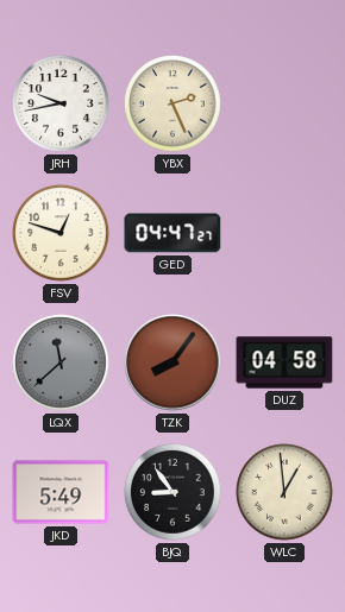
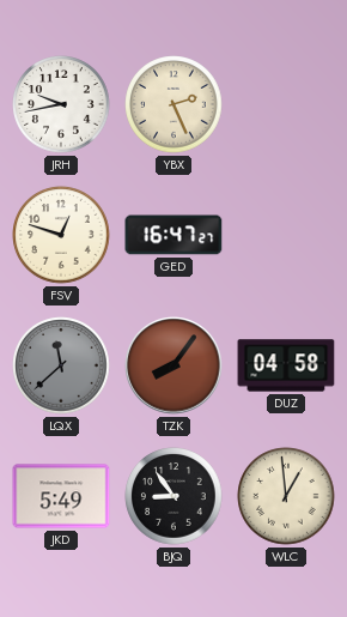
GED: 04:47 -> 16:47 (173, 235)
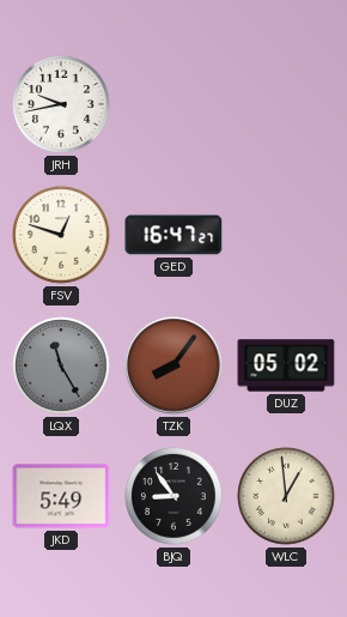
YBX: 2:26 -> none (173, 104)
LQX: 11:38 -> 11:25 (61, 365)
DUZ: 04:58 -> 05:02 (286, 365)
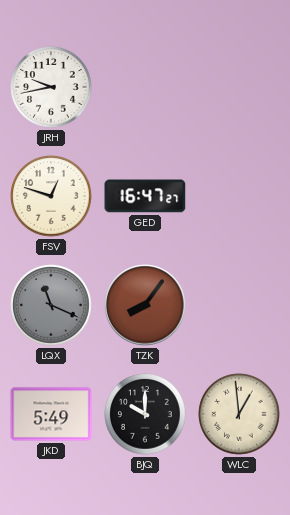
LQX: 11:25 -> 11:19 (51, 305)
DUZ: 05:02 -> none (286, 365)
BJQ: 8:54 -> 10:00 (145, 414)
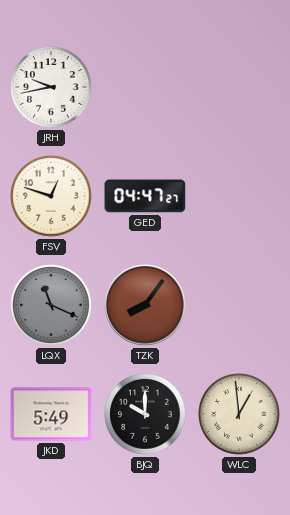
GED: 16:47 -> 04:47 (145, 196)
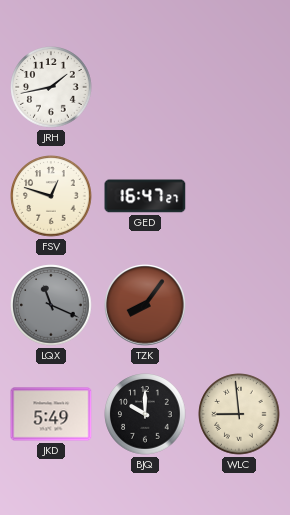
JRH: 9:43 -> 1:43 (51, 87)
GED: 04:47 -> 16:47 (145, 196)
WLC: 12:59 -> 8:59 (239, 414)
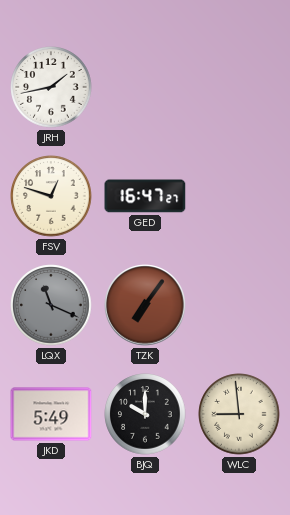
TZK: 8:06 -> 7:06 (145, 305)
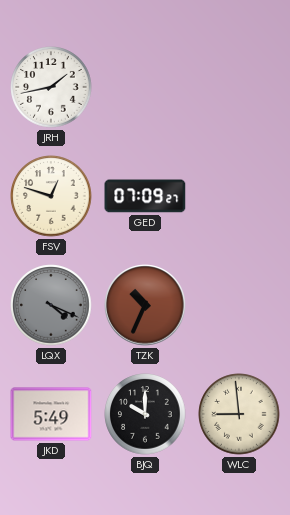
GED: 16:47 -> 07:09 (145, 196)
LQX: 11:19 -> 4:19 (51, 305)
TZK: 7:06 -> 10:34 (145, 305)
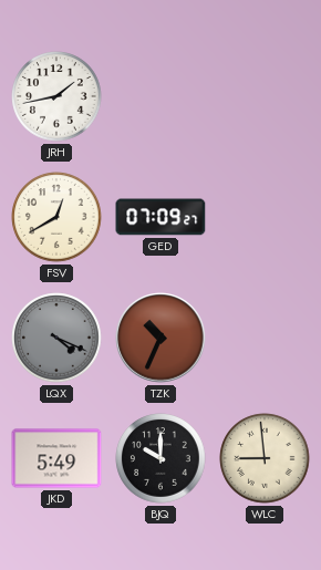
FSV: 12:48 -> 12:40 (56, 217)
